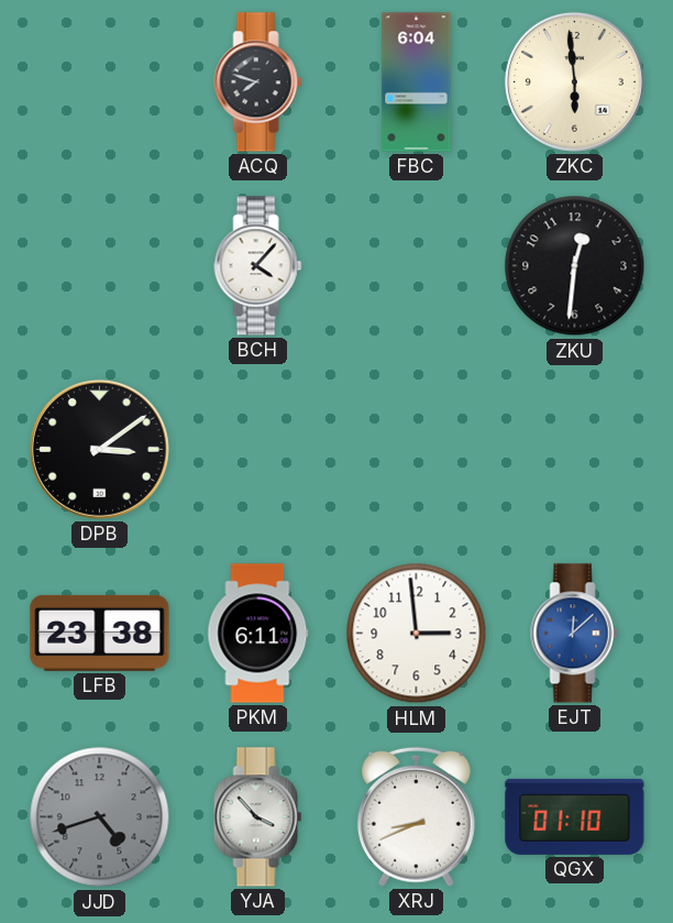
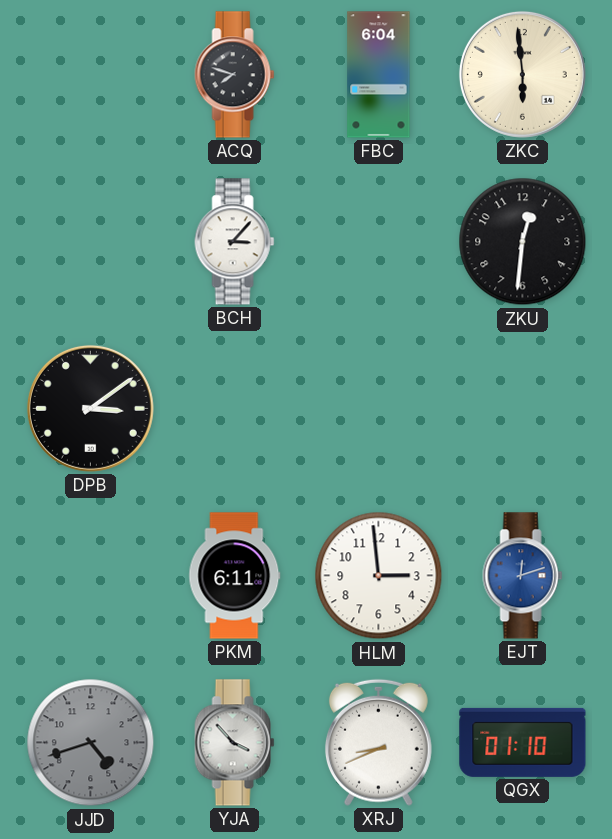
BCH: 4:07 -> 3:07 (235, 242)
LFB: 23:38 -> none (100, 633)
EJT: 12:08 -> 12:12 (523, 576)
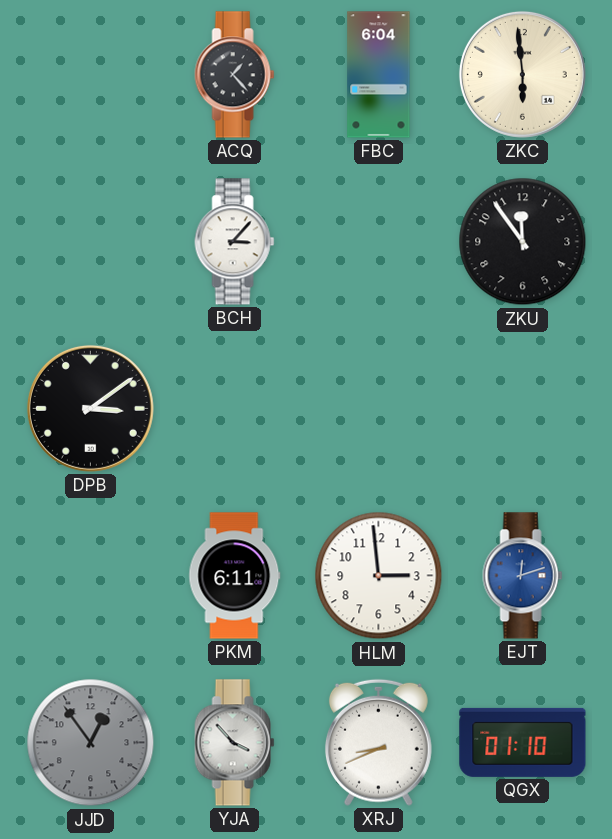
ACQ: 7:48 -> 1:23 (235, 75)
ZKU: 12:31 -> 11:54 (523, 242)
JJD: 4:42 -> 12:54 (91, 743)
